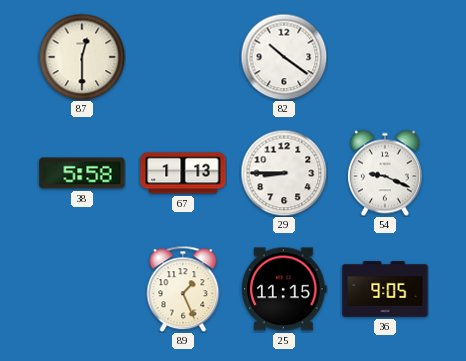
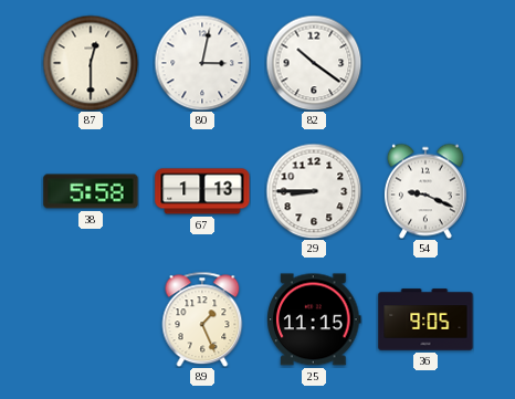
80: none -> 3:02 (202, 63)
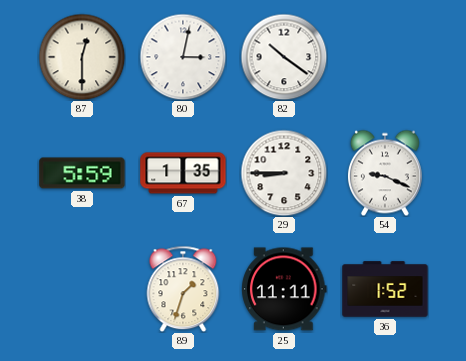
38: 5:58 -> 5:59 (82, 173)
67: 1:13 -> 1:35 (183, 173)
89: 1:26 -> 1:33 (183, 289)
25: 11:15 -> 11:11 (284, 289)
36: 9:05 -> 1:52 (385, 289)
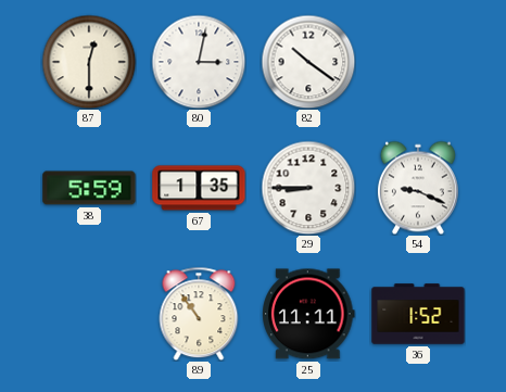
89: 1:33 -> 10:54 (199, 314)
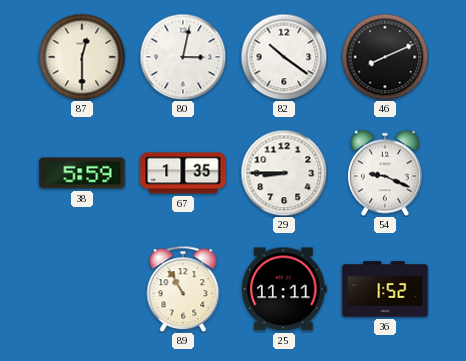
46: none -> 8:11 (385, 57)
89: 10:54 -> 10:55 (183, 289)
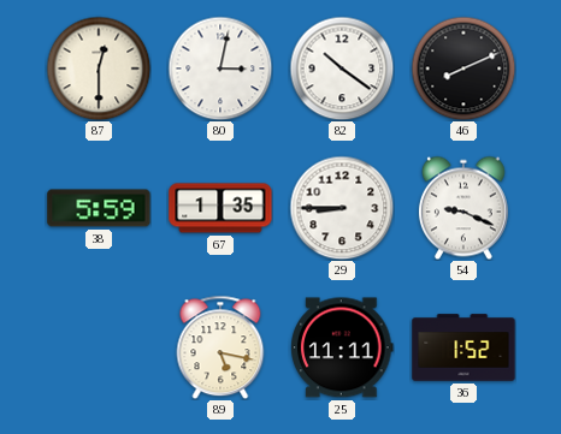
89: 10:55 -> 5:17 (220, 347)
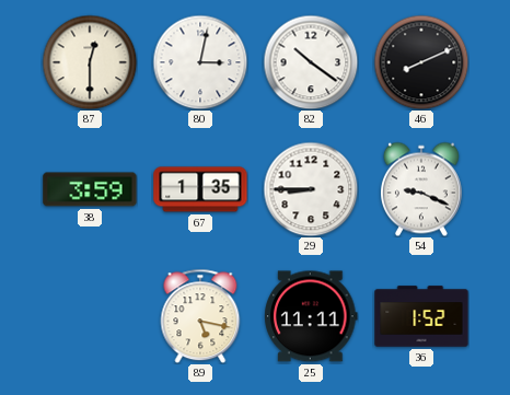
38: 5:59 -> 3:59 (90, 189)
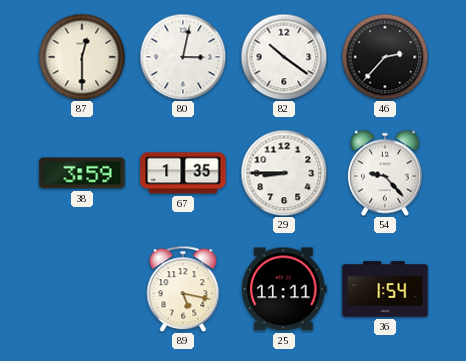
46: 8:11 -> 2:37 (385, 57)
54: 9:19 -> 9:23 (385, 173)
36: 1:52 -> 1:54 (385, 289)
